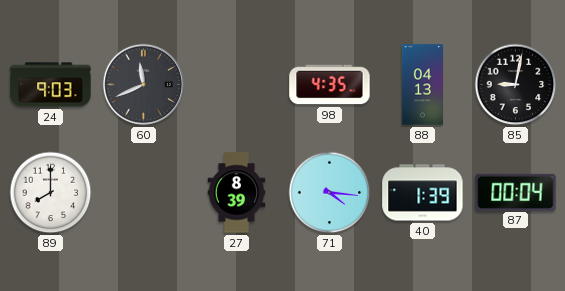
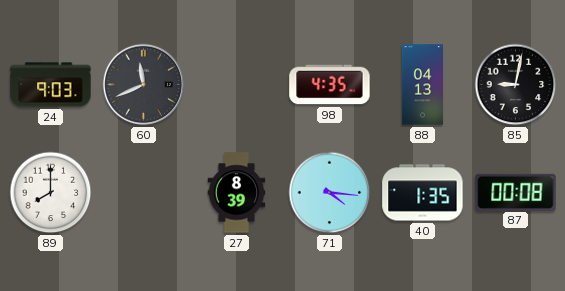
40: 1:39 -> 1:35 (423, 193)
87: 00:04 -> 00:08 (516, 192)
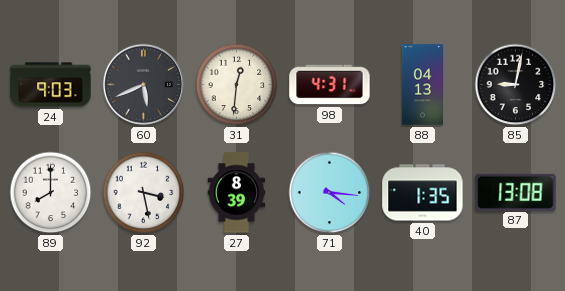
60: 11:41 -> 5:41 (144, 85)
31: none -> 12:31 (237, 85)
98: 4:35 -> 4:31 (330, 85)
92: none -> 3:28 (144, 193)
87: 00:08 -> 13:08 (516, 192)
